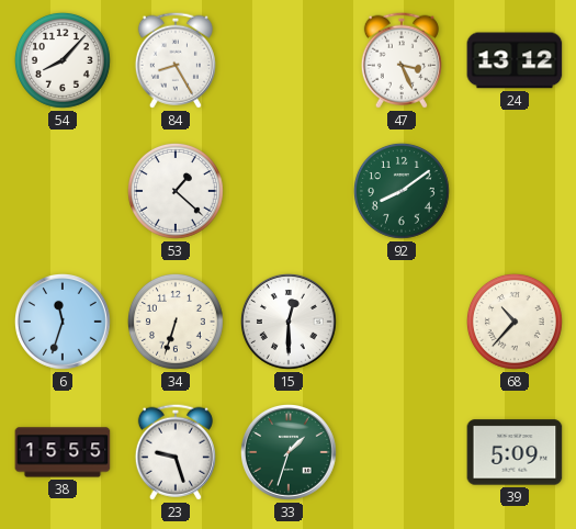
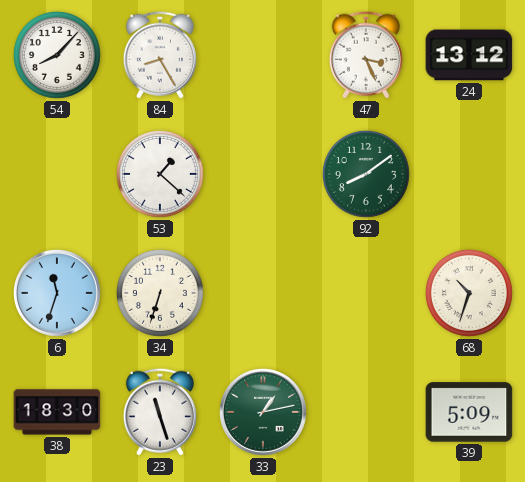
15: 12:30 -> none (290, 323)
68: 10:37 -> 10:33 (469, 293)
38: 15:55 -> 18:30 (57, 412)
23: 9:27 -> 11:27 (160, 412)
33: 1:33 -> 1:13 (264, 413)
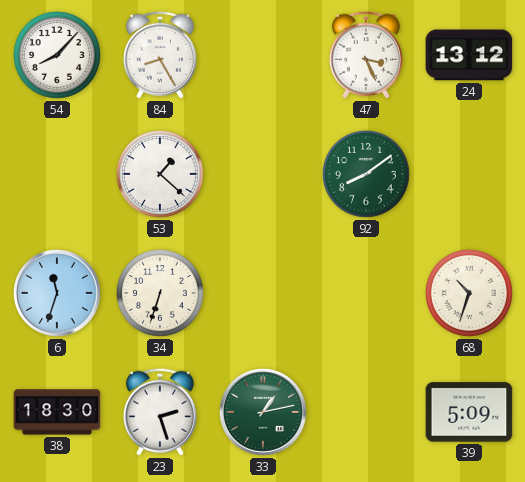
23: 11:27 -> 2:27 (160, 412)
